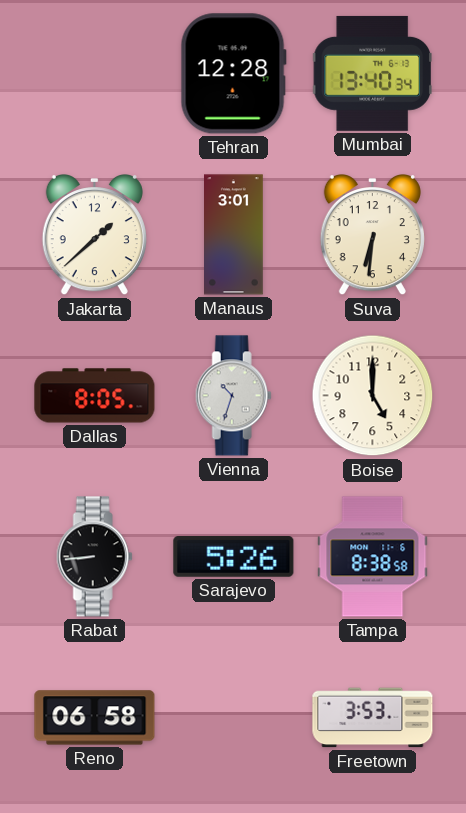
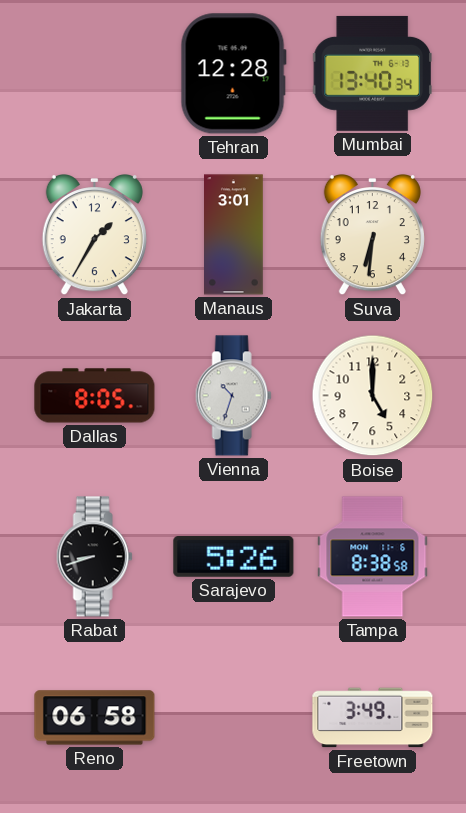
Jakarta: 1:38 -> 1:35 (94, 236)
Rabat: 8:44 -> 8:42 (94, 557)
Freetown: 3:53 -> 3:49 (373, 718)
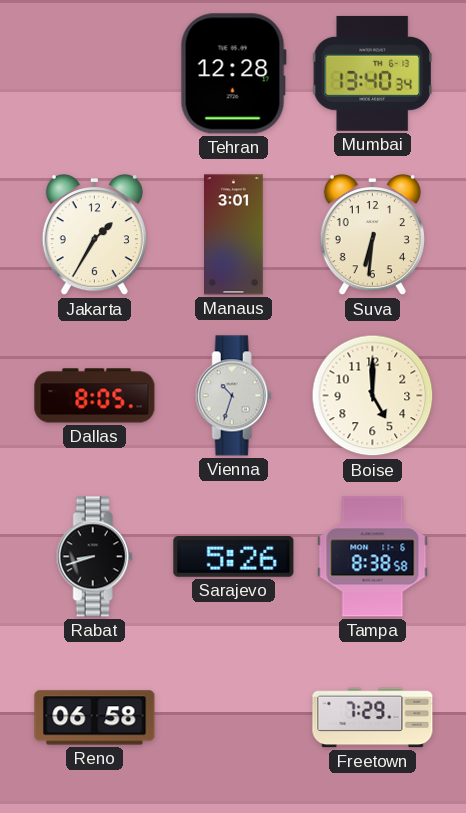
Freetown: 3:49 -> 7:29 (373, 718)
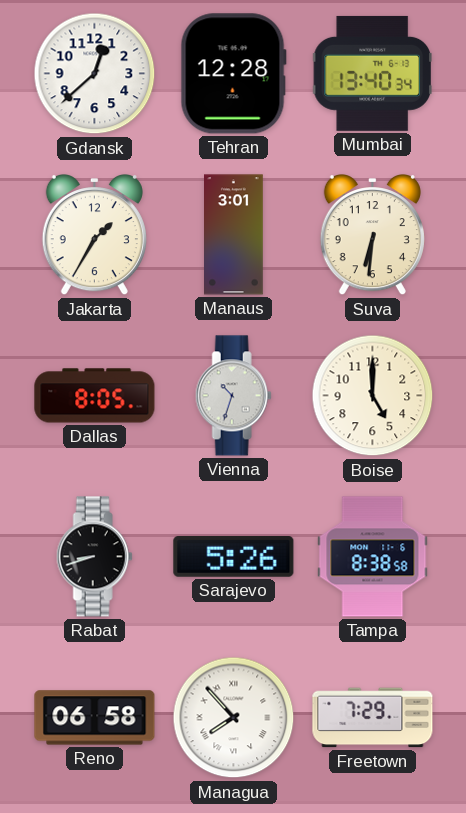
Gdansk: none -> 12:38 (95, 74)
Managua: none -> 7:53 (234, 718)
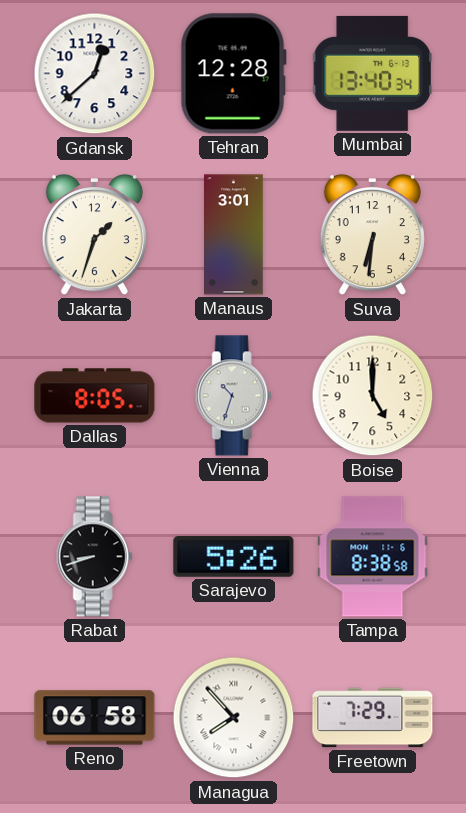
Jakarta: 1:35 -> 1:33 (94, 236)
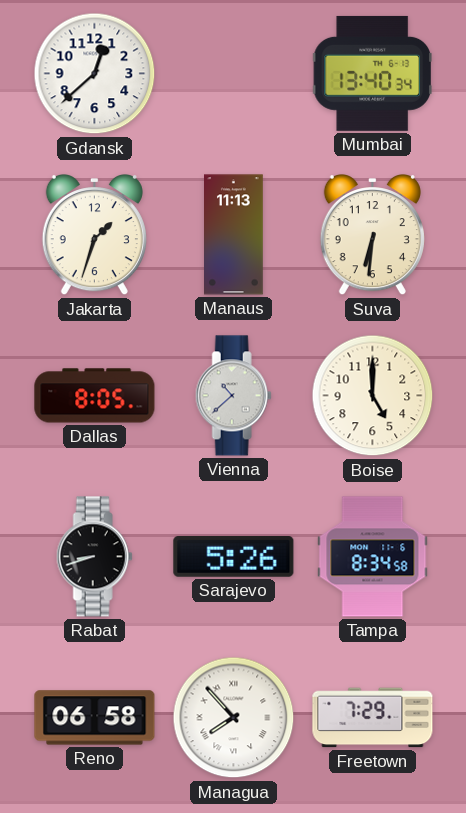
Tehran: 12:28 -> none (233, 74)
Manaus: 3:01 -> 11:13 (234, 235)
Vienna: 10:33 -> 10:38 (233, 396)
Tampa: 8:38 -> 8:34 (373, 557)
